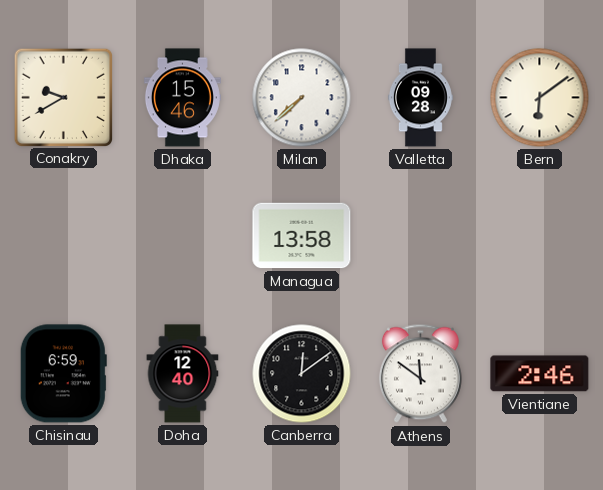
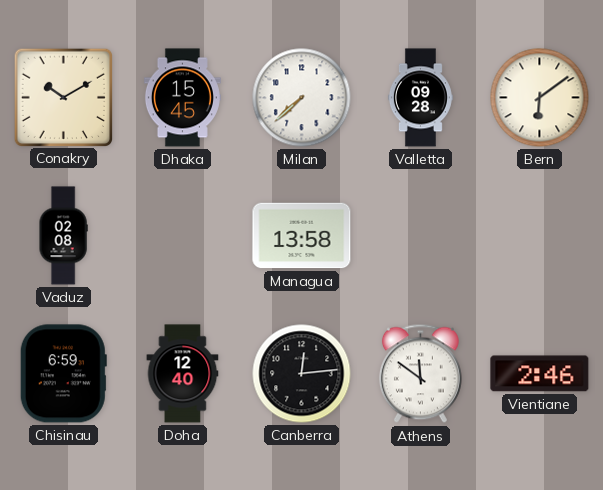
Conakry: 9:40 -> 10:10 (63, 97)
Dhaka: 15:46 -> 15:45 (182, 98)
Vaduz: none -> 02:08 (63, 236)
Canberra: 12:09 -> 12:14 (302, 374)
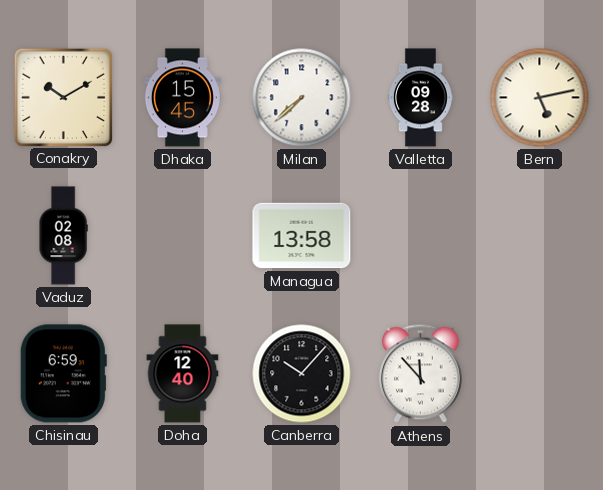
Bern: 6:09 -> 5:13 (540, 98)
Canberra: 12:14 -> 10:07 (302, 374)
Athens: 11:51 -> 11:53 (420, 374)
Vientiane: 2:46 -> none (540, 374)
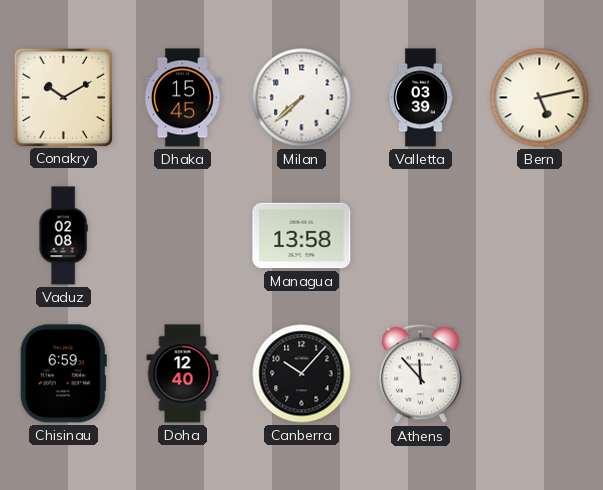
Valletta: 09:28 -> 03:39 (420, 98)
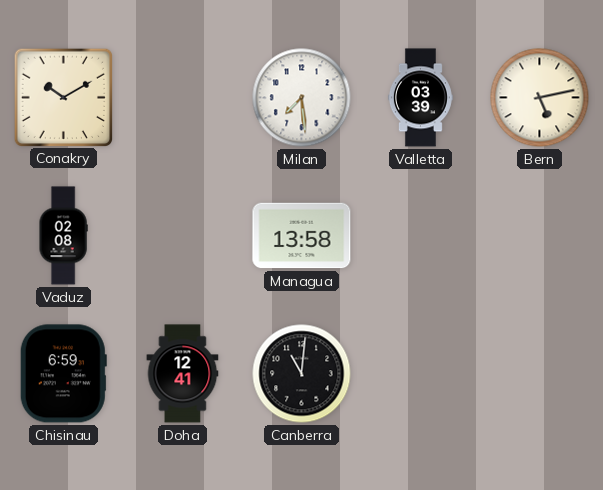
Dhaka: 15:45 -> none (182, 98)
Milan: 7:38 -> 7:29 (302, 98)
Doha: 12:40 -> 12:41 (183, 374)
Canberra: 10:07 -> 11:01 (302, 374)
Athens: 11:53 -> none (420, 374)
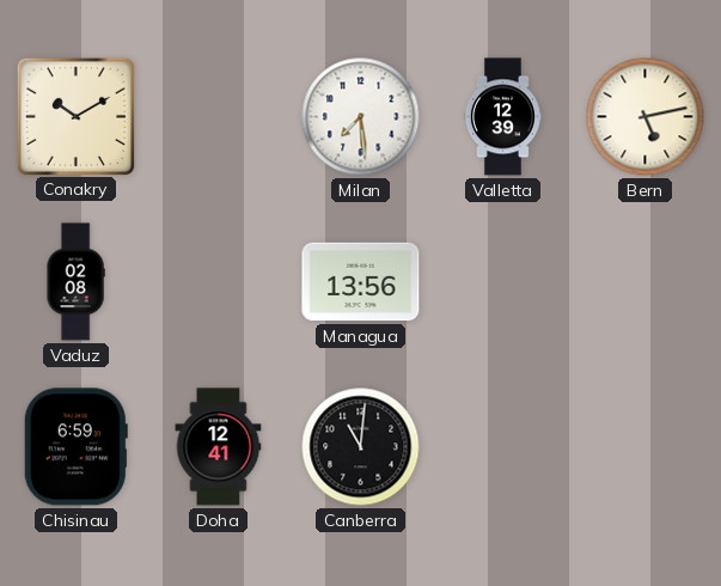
Valletta: 03:39 -> 12:39 (502, 117)
Managua: 13:58 -> 13:56 (361, 282)
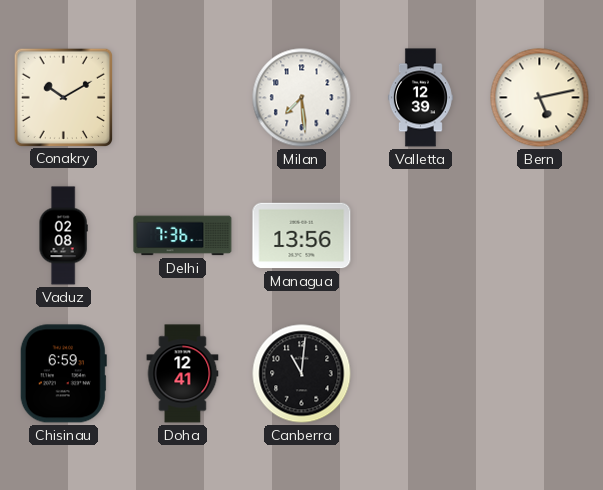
Delhi: none -> 7:36 (183, 236)
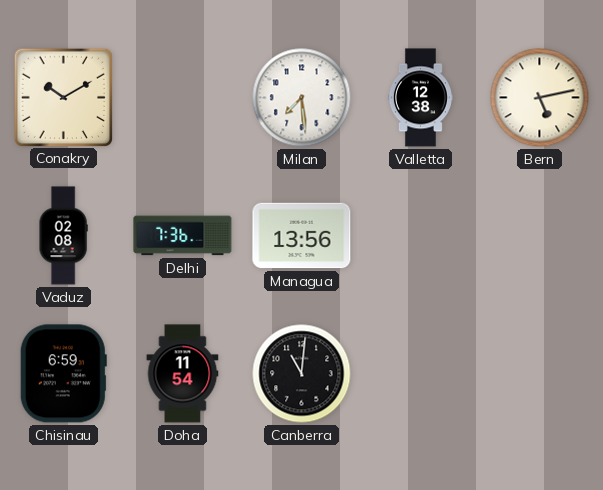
Valletta: 12:39 -> 12:38 (420, 98)
Doha: 12:41 -> 11:54 (183, 374)
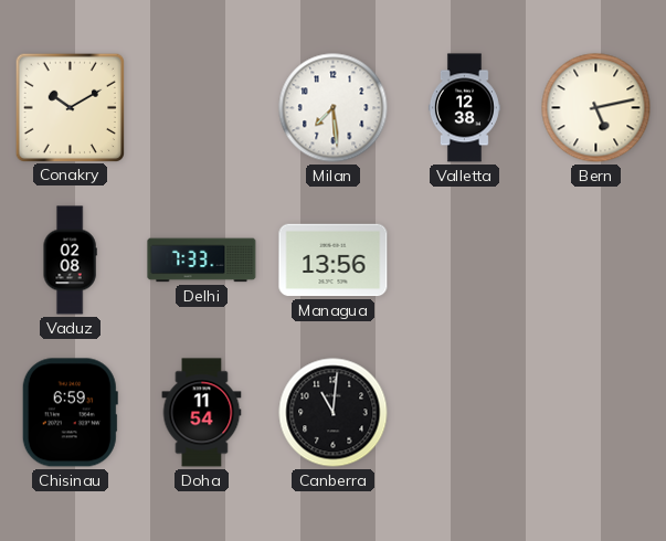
Delhi: 7:36 -> 7:33 (202, 261)
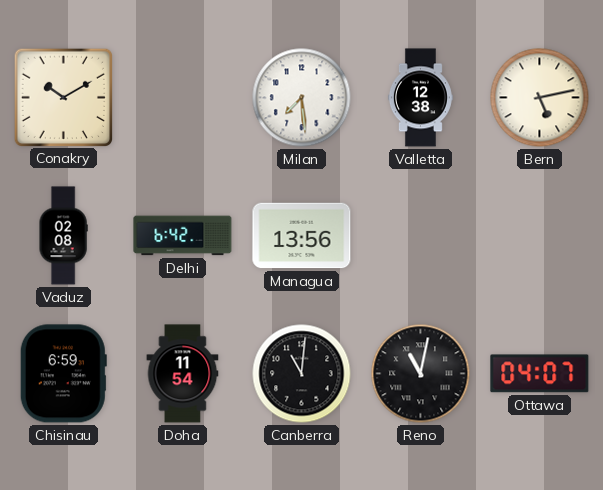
Delhi: 7:33 -> 6:42 (183, 236)
Reno: none -> 11:02 (421, 374)
Ottawa: none -> 04:07 (540, 374)
